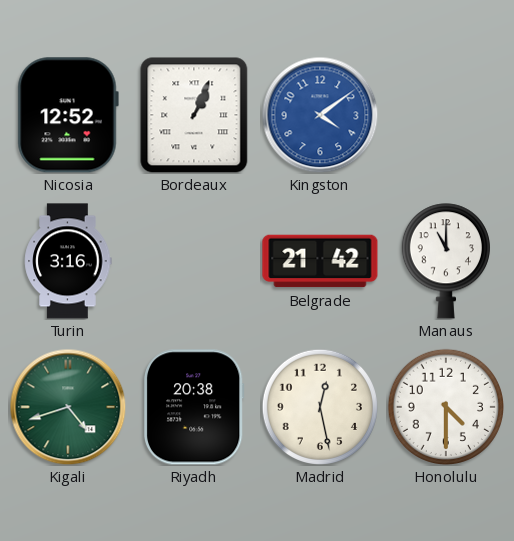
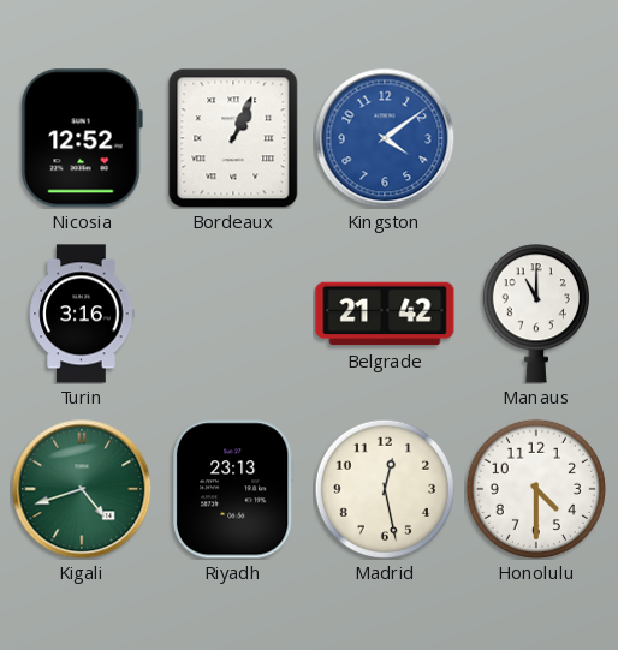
Riyadh: 20:38 -> 23:13 (233, 489)
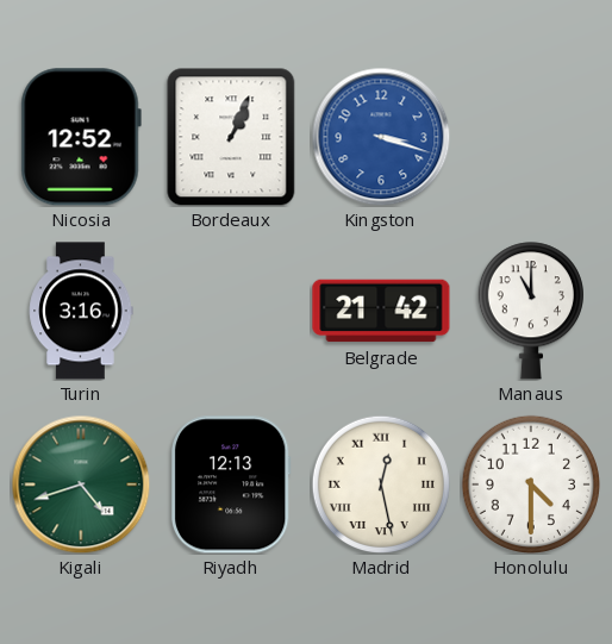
Kingston: 4:09 -> 3:18 (381, 137)
Riyadh: 23:13 -> 12:13 (231, 484)
Madrid numerals: Arabic -> Roman (380, 483)
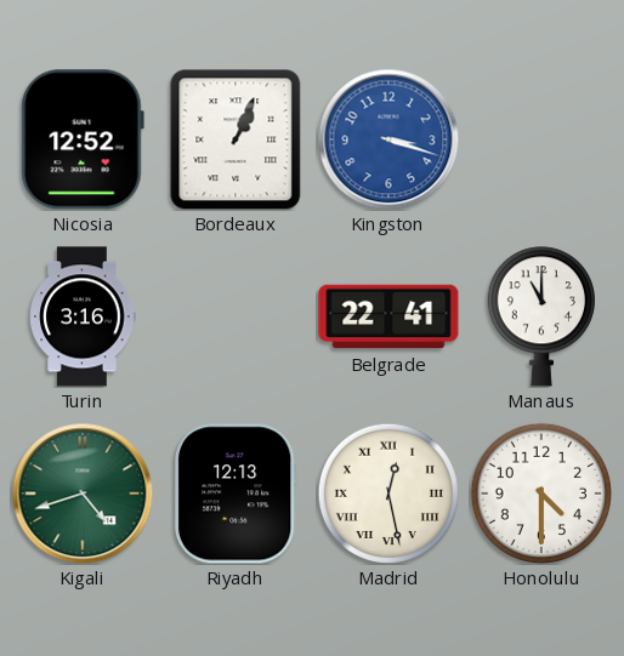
Belgrade: 21:42 -> 22:41 (388, 316)
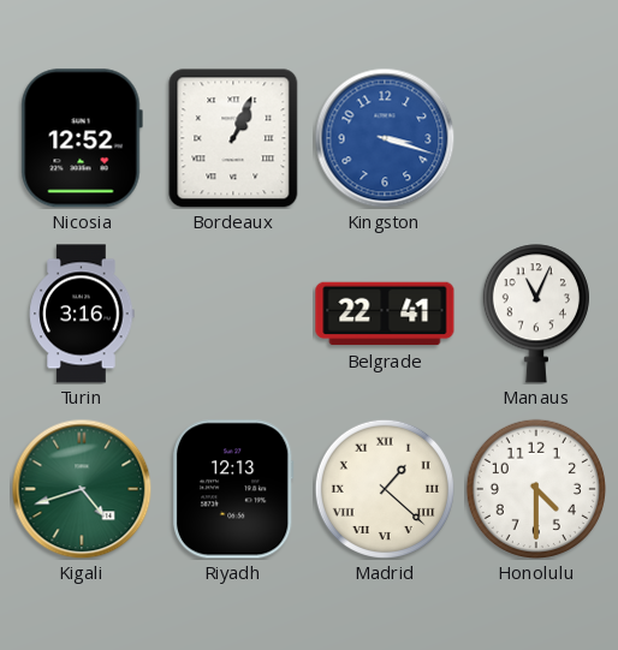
Manaus: 11:00 -> 11:04 (536, 314)
Madrid: 12:28 -> 1:22 (384, 488)
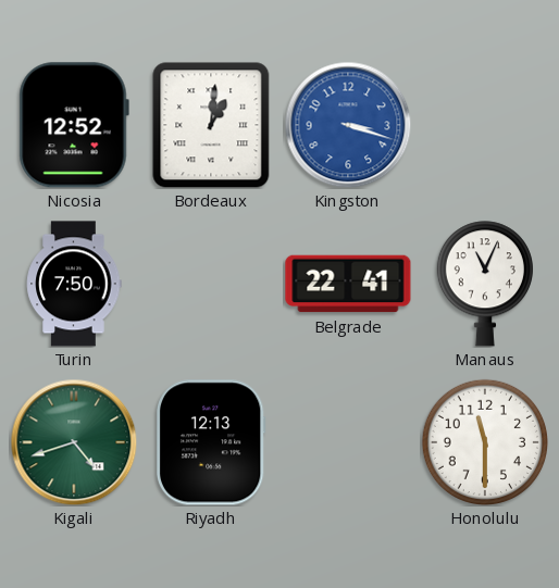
Bordeaux: 1:04 -> 1:01 (211, 125)
Turin: 3:16 -> 7:50 (74, 284)
Madrid: 1:22 -> none (384, 488)
Honolulu: 4:30 -> 11:30 (484, 441)
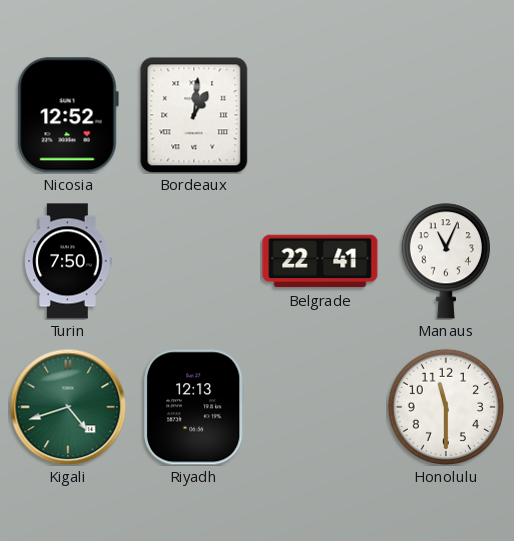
Kingston: 3:18 -> none (348, 125)
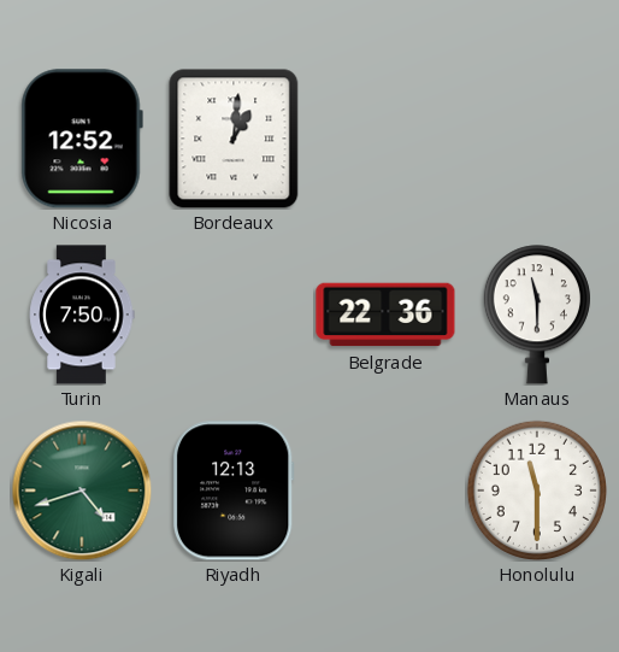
Belgrade: 22:41 -> 22:36 (385, 315)
Manaus: 11:04 -> 11:30 (537, 315)
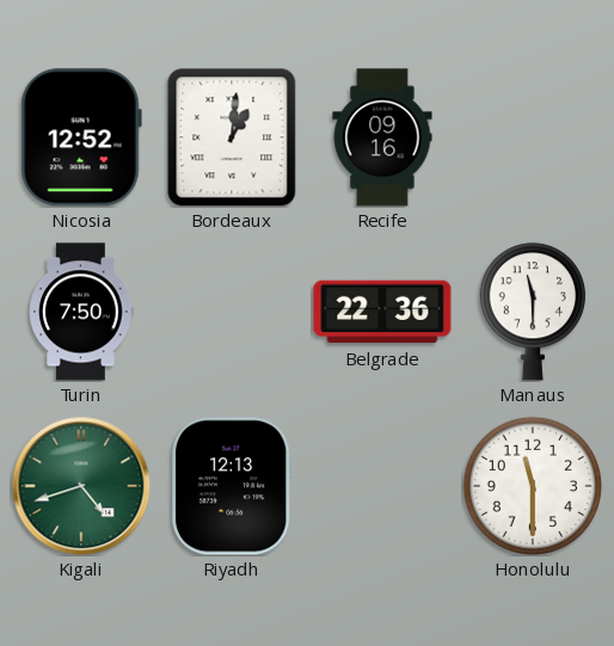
Recife: none -> 09:16 (382, 137)
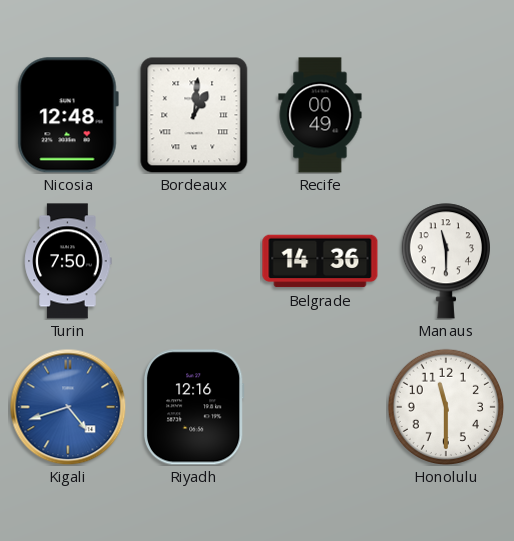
Nicosia: 12:52 -> 12:48 (68, 115)
Recife: 09:16 -> 00:49 (320, 115)
Belgrade: 22:36 -> 14:36 (320, 261)
Kigali dial: green -> blue (68, 407)
Riyadh: 12:13 -> 12:16 (194, 407)
